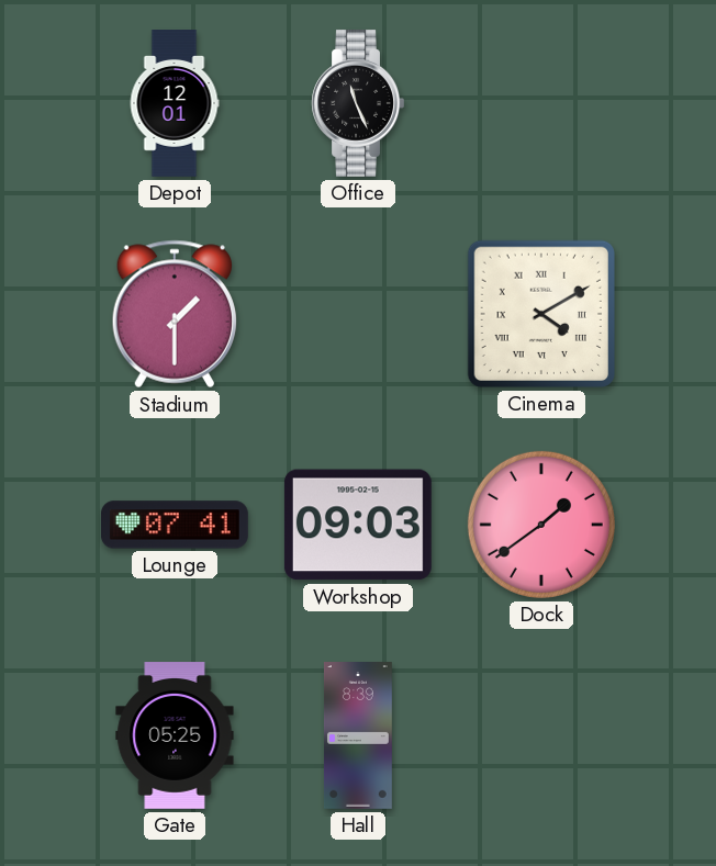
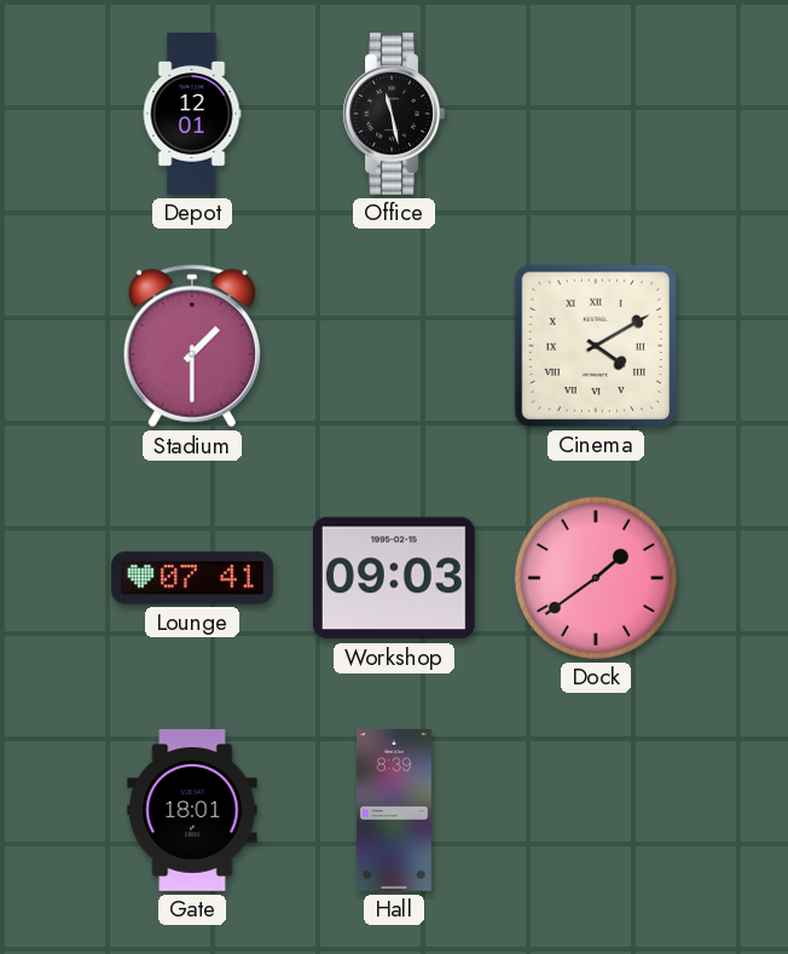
Office: 11:26 -> 11:28 (394, 114)
Gate: 05:25 -> 18:01 (192, 811)
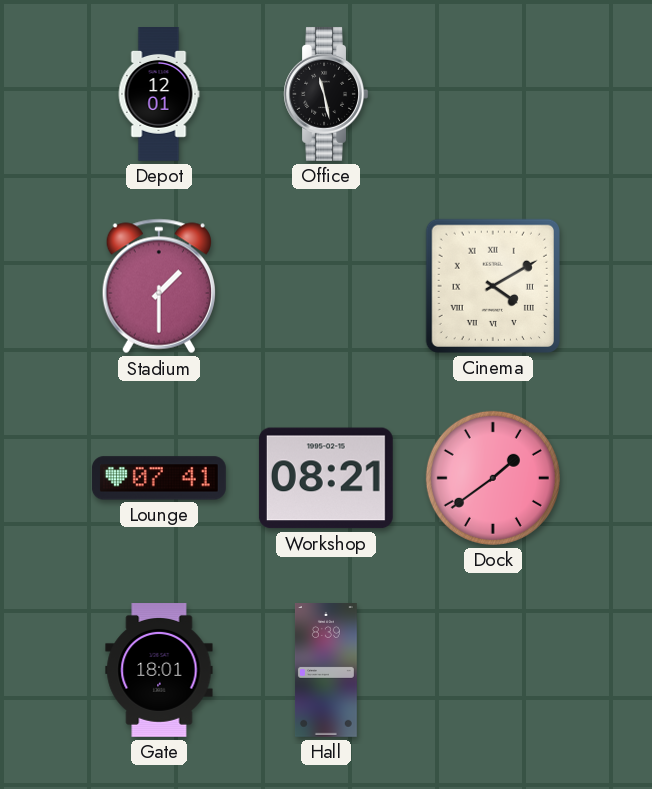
Workshop: 09:03 -> 08:21 (326, 478)
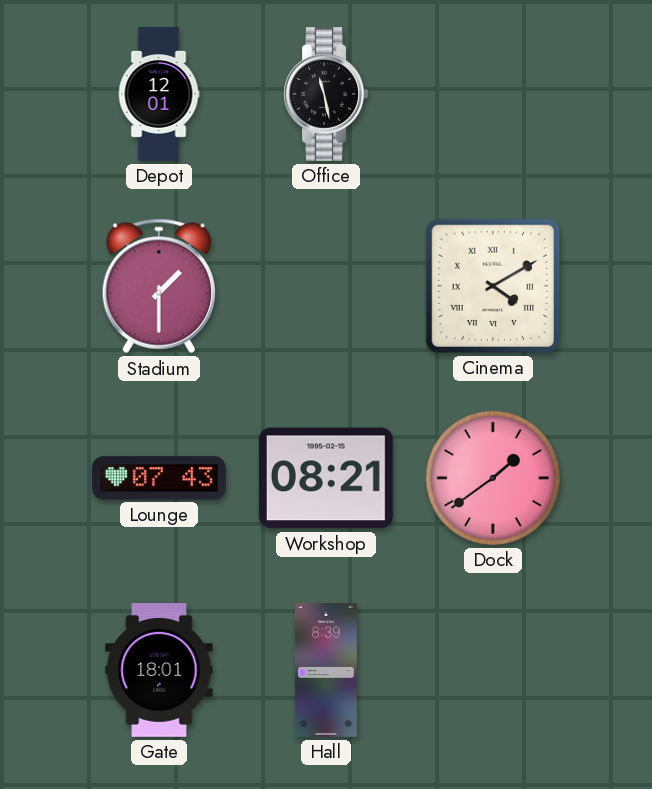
Lounge: 07:41 -> 07:43 (159, 478)
